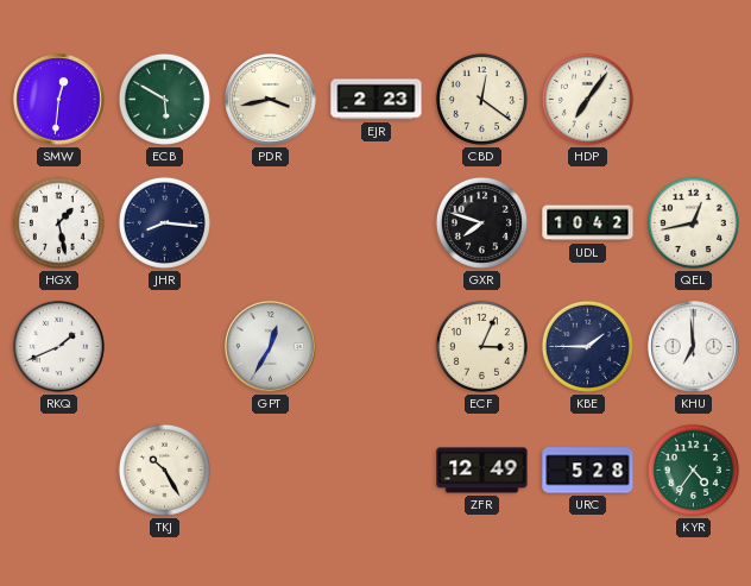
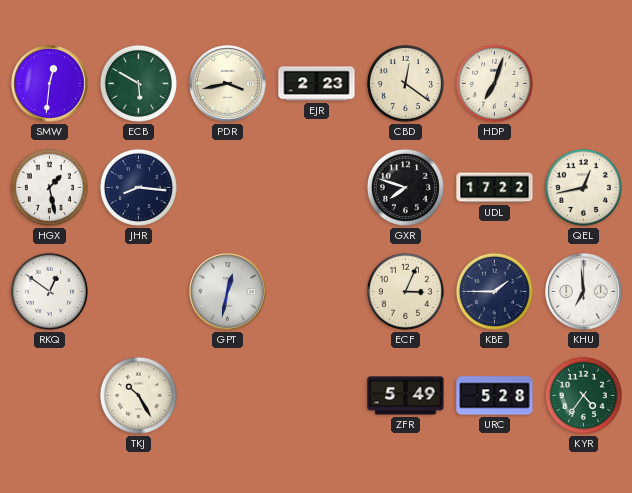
HDP: 7:06 -> 7:03 (494, 83)
UDL: 10:42 -> 17:22 (495, 188)
RKQ: 1:41 -> 12:51 (49, 291)
GPT: 12:35 -> 12:32 (228, 292)
ZFR: 12:49 -> 5:49 (406, 396)
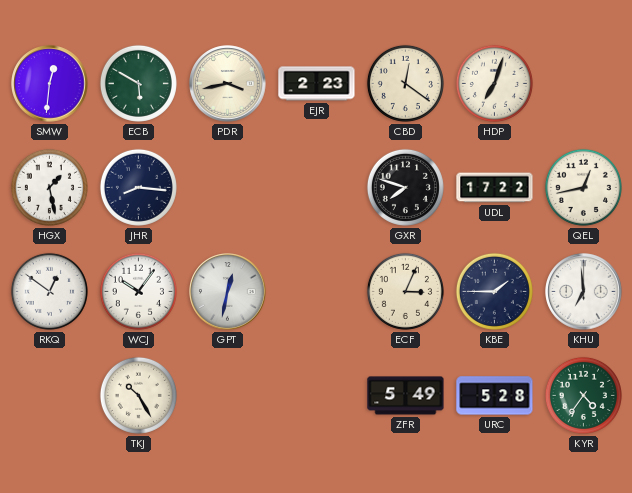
WCJ: none -> 10:06 (138, 291)
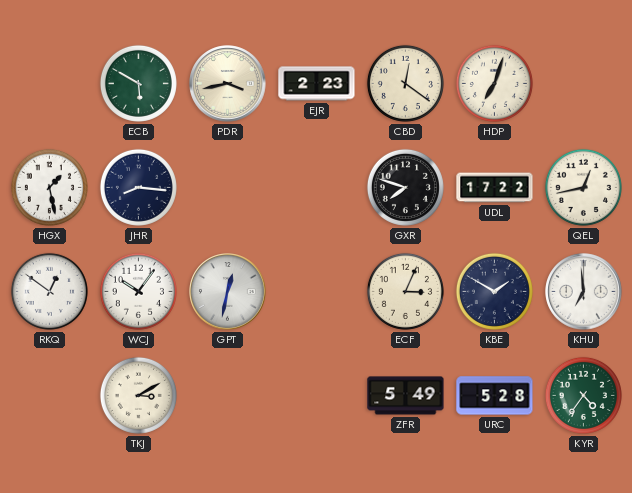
SMW: 12:31 -> none (50, 84)
KBE: 1:45 -> 1:50 (494, 291)
TKJ: 10:25 -> 3:10 (138, 395)
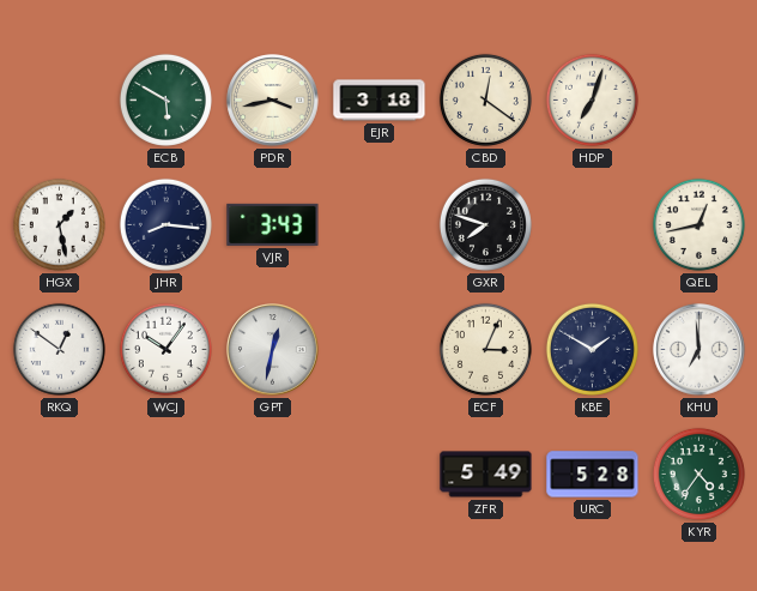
EJR: 2:23 -> 3:18 (380, 101)
VJR: none -> 3:43 (273, 224)
UDL: 17:22 -> none (495, 188)
TKJ: 3:10 -> none (138, 395)
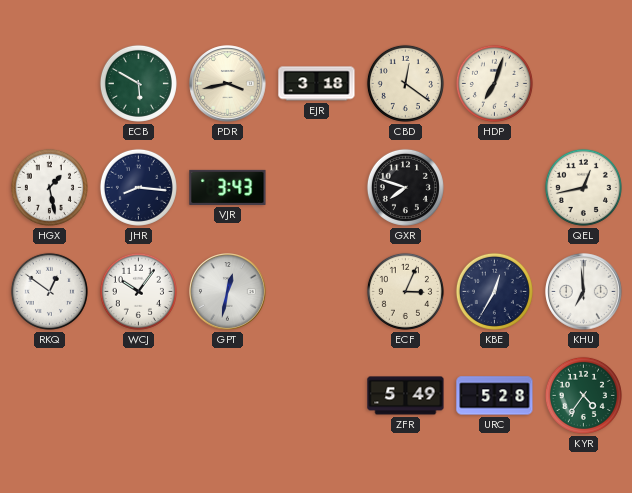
KBE: 1:50 -> 12:35 (494, 291)
